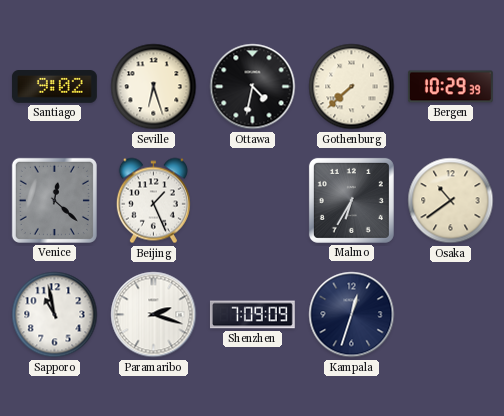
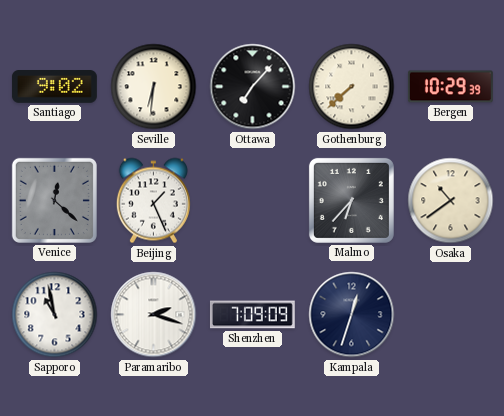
Seville: 6:27 -> 6:31 (154, 87)
Ottawa: 4:32 -> 7:07 (253, 87)
Malmo: 6:35 -> 6:37 (351, 200)
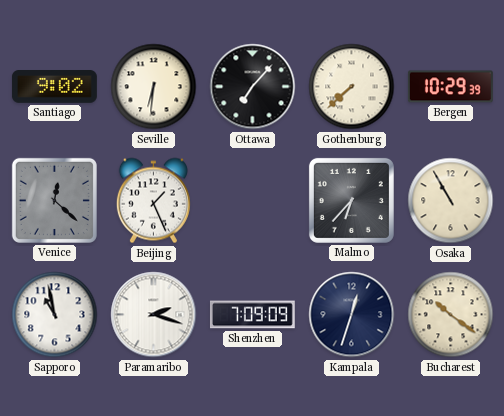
Osaka: 10:39 -> 10:55 (451, 201)
Bucharest: none -> 10:21 (451, 315)
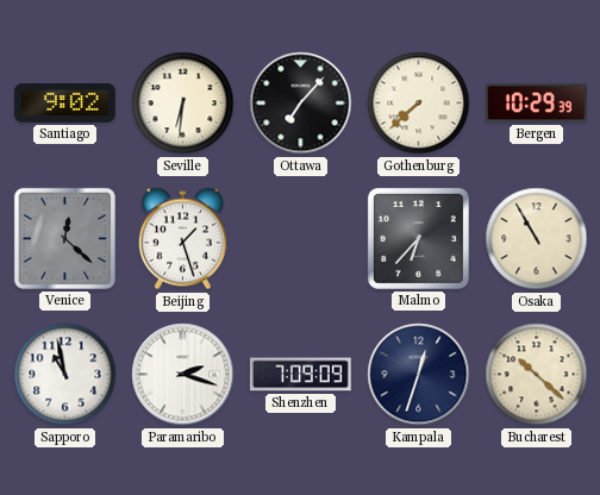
Beijing: 1:26 -> 1:27 (182, 239)
Bucharest: 10:21 -> 10:22 (537, 375)
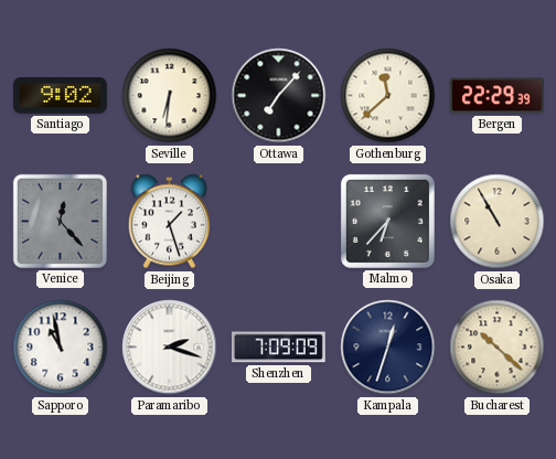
Gothenburg: 7:38 -> 11:38 (388, 96)
Bergen: 10:29 -> 22:29 (496, 96)
Venice: 12:22 -> 12:23 (60, 221)
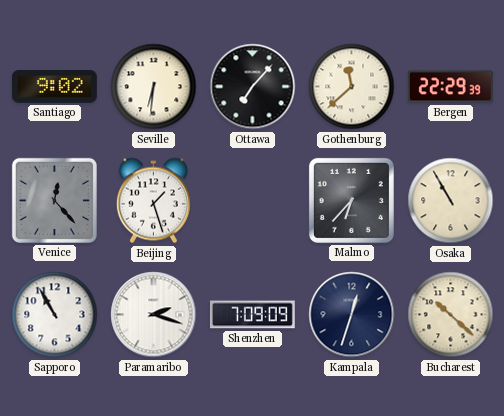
Sapporo: 10:58 -> 10:55 (55, 315)
